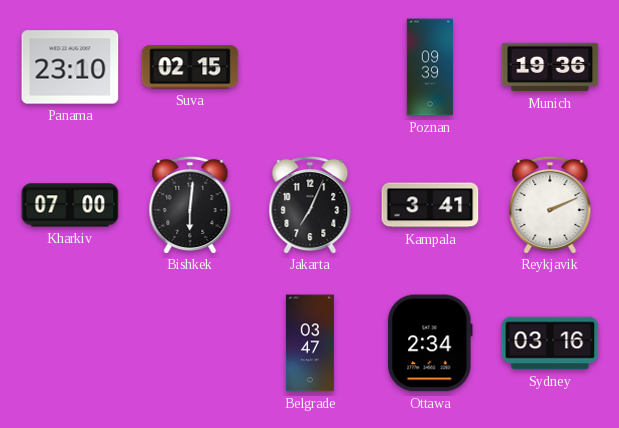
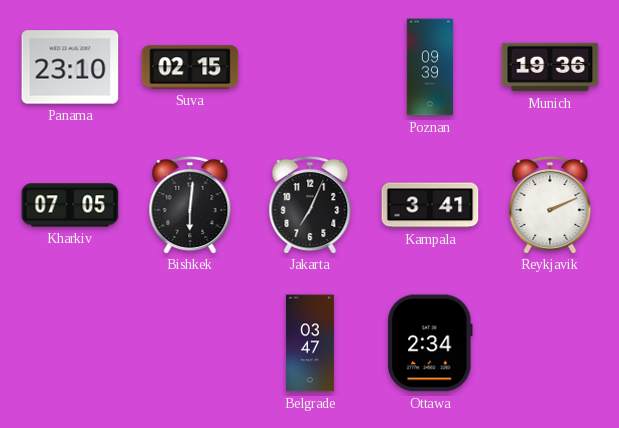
Kharkiv: 07:00 -> 07:05 (70, 205)
Sydney: 03:16 -> none (550, 343)
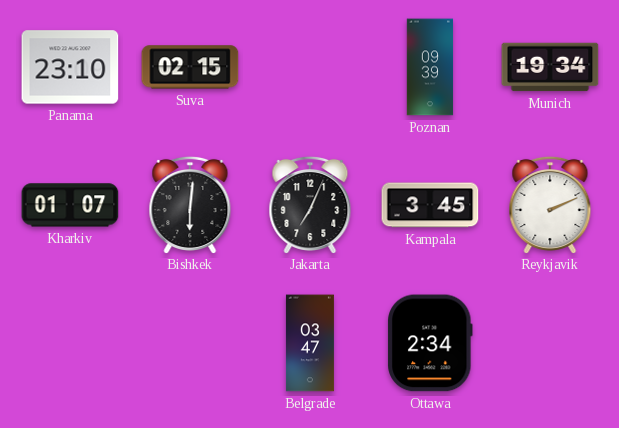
Munich: 19:36 -> 19:34 (550, 67)
Kharkiv: 07:05 -> 01:07 (70, 205)
Kampala: 3:41 -> 3:45 (430, 205)
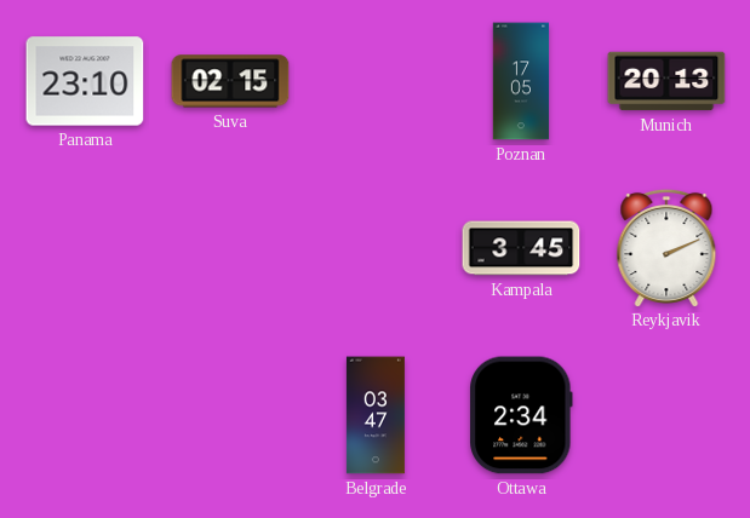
Poznan: 09:39 -> 17:05 (521, 81)
Munich: 19:34 -> 20:13 (666, 81)
Kharkiv: 01:07 -> none (70, 205)
Bishkek: 6:01 -> none (190, 204)
Jakarta: 7:04 -> none (310, 204)
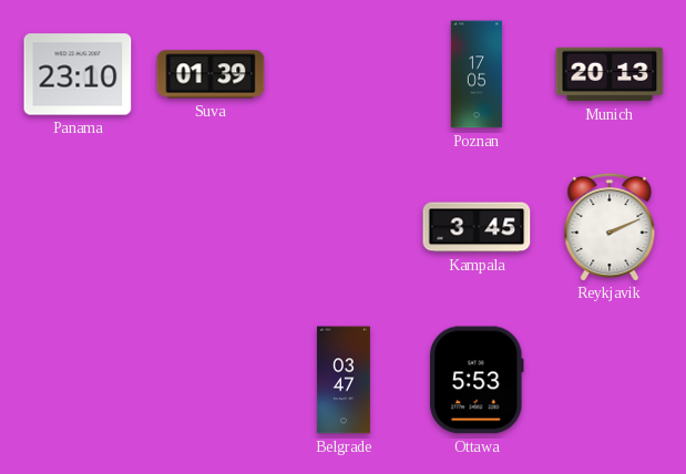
Suva: 02:15 -> 01:39 (211, 74)
Ottawa: 2:34 -> 5:53 (478, 380)
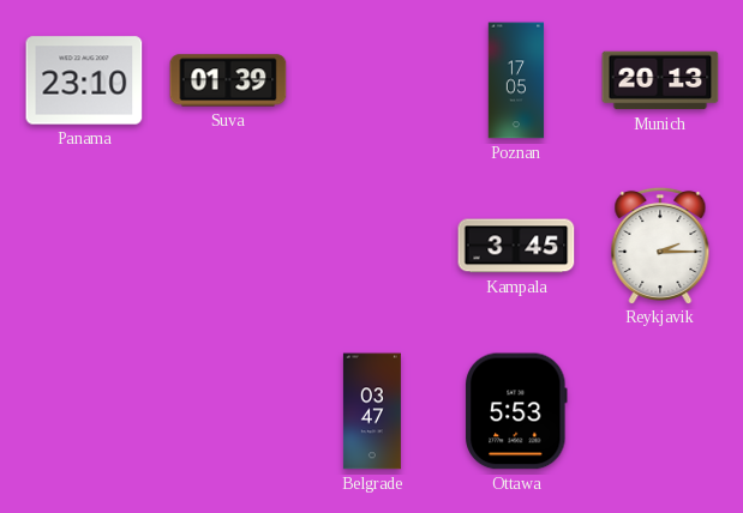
Reykjavik: 2:11 -> 2:15 (660, 245)
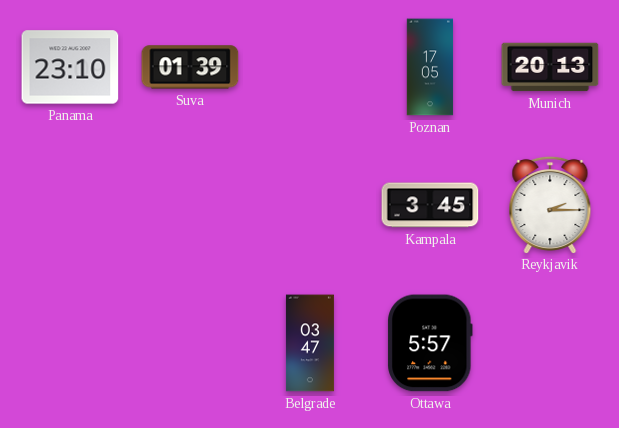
Ottawa: 5:53 -> 5:57 (431, 343)
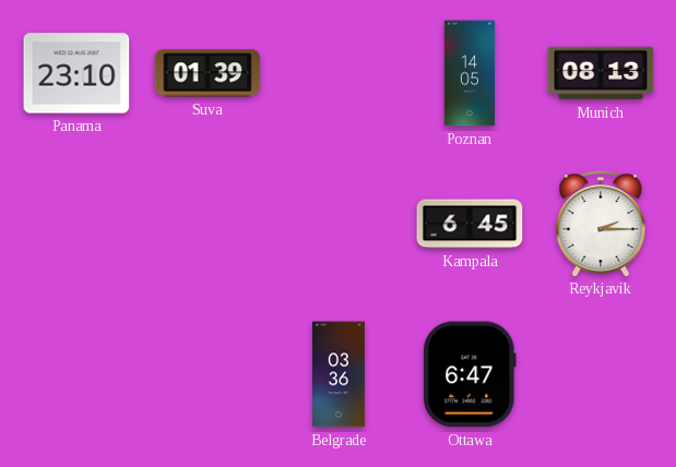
Poznan: 17:05 -> 14:05 (470, 73)
Munich: 20:13 -> 08:13 (601, 73)
Kampala: 3:45 -> 6:45 (470, 224)
Belgrade: 03:47 -> 03:36 (339, 374)
Ottawa: 5:57 -> 6:47 (471, 374)
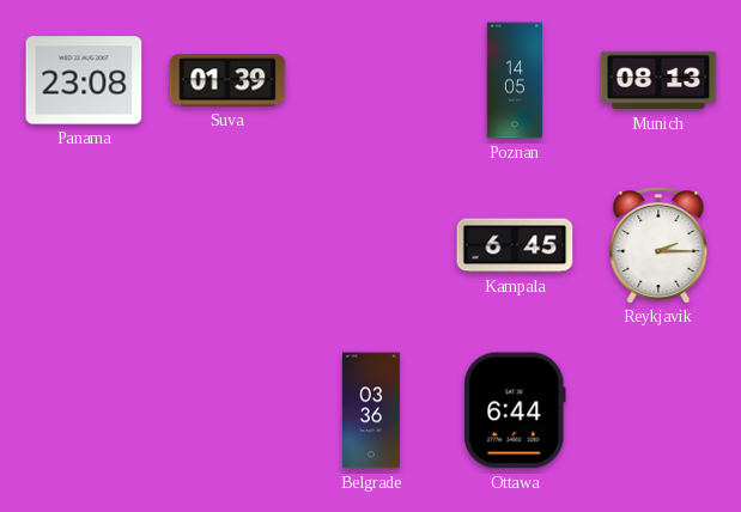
Panama: 23:10 -> 23:08 (84, 80)
Ottawa: 6:47 -> 6:44 (516, 410)
